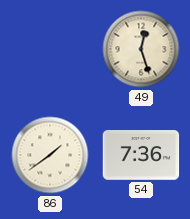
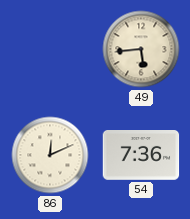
49: 12:27 -> 5:44 (141, 49)
86: 1:39 -> 12:11 (50, 155)
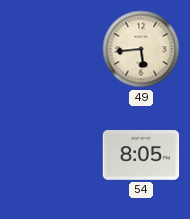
86: 12:11 -> none (50, 155)
54: 7:36 -> 8:05 (141, 156)
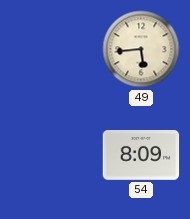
54: 8:05 -> 8:09 (141, 156)
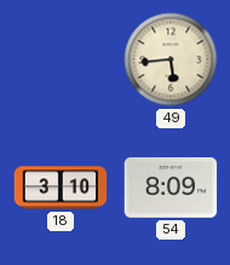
18: none -> 3:10 (61, 188)
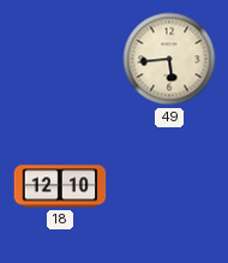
18: 3:10 -> 12:10 (60, 186)
54: 8:09 -> none (171, 189)
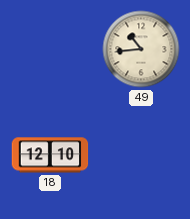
49: 5:44 -> 10:44 (141, 49)
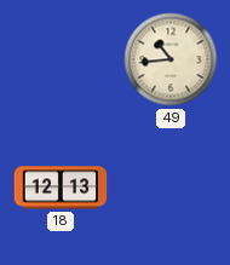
18: 12:10 -> 12:13 (61, 188)
